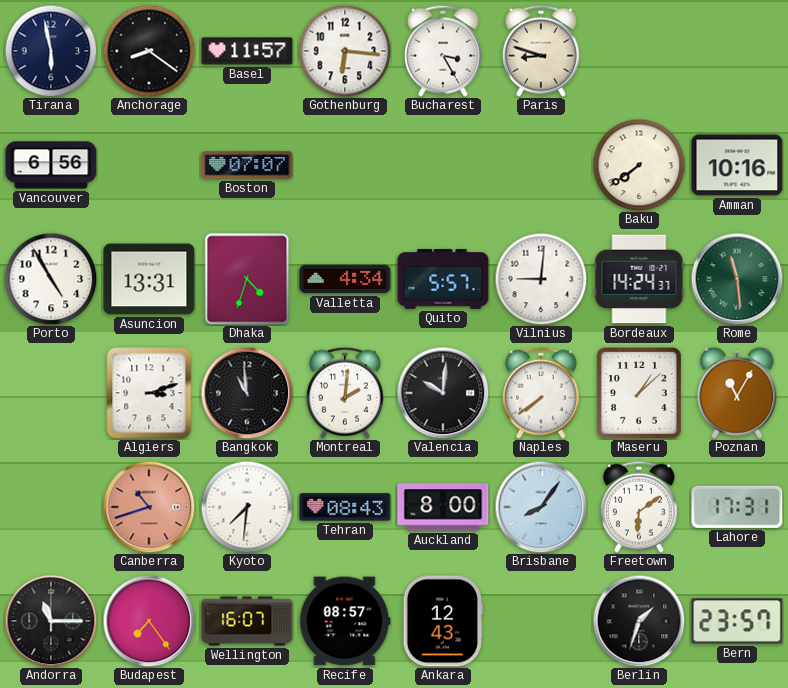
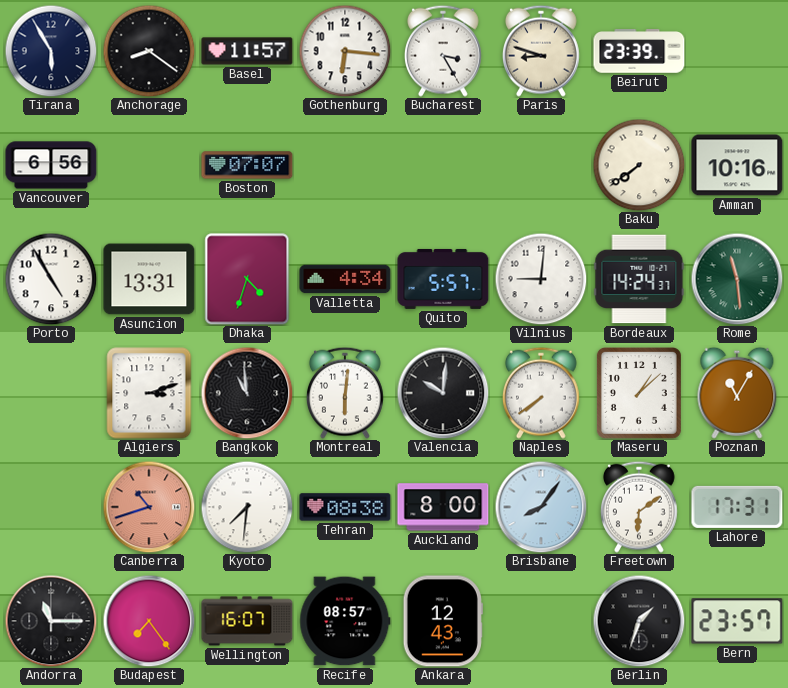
Tirana: 5:58 -> 5:55 (51, 51)
Beirut: none -> 23:39 (639, 51)
Montreal: 2:01 -> 6:01 (345, 393)
Tehran: 08:43 -> 08:38 (345, 507)
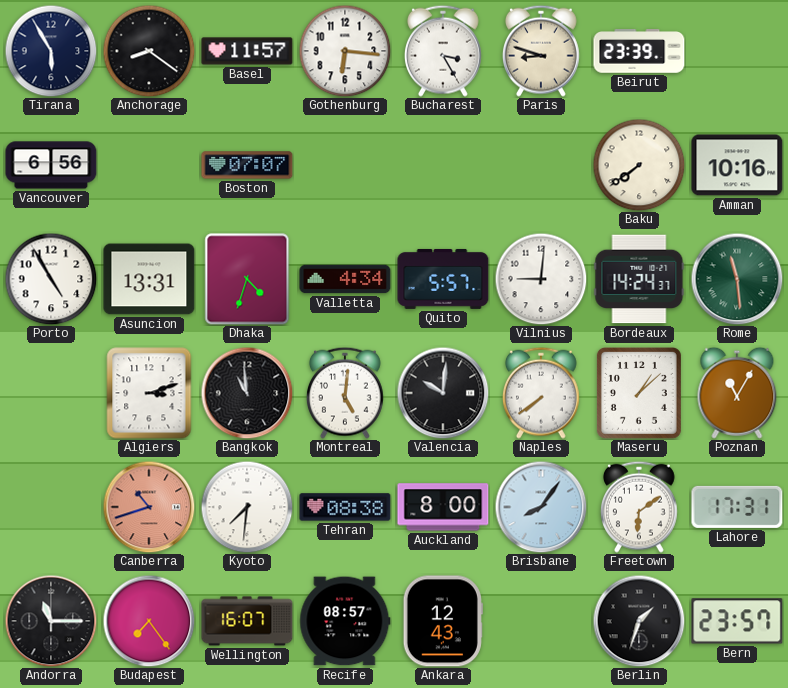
Montreal: 6:01 -> 5:01 (345, 393)
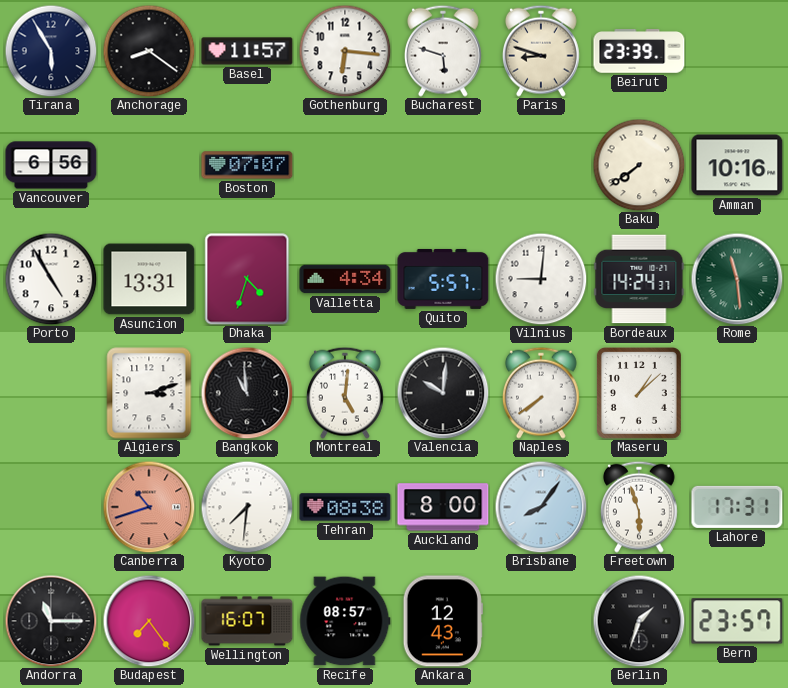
Bucharest: 3:25 -> 5:48 (443, 51)
Poznan: 11:05 -> none (737, 393)
Freetown: 6:09 -> 5:57 (639, 507)
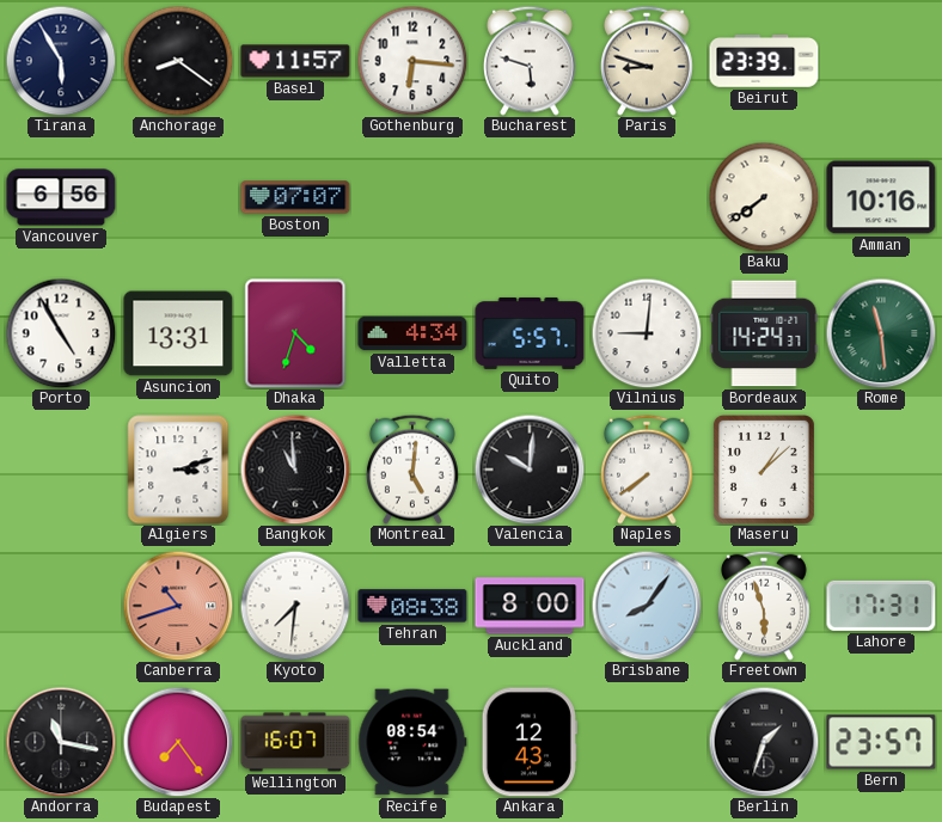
Andorra: 11:15 -> 11:17 (61, 742)
Recife: 08:57 -> 08:54 (412, 742)
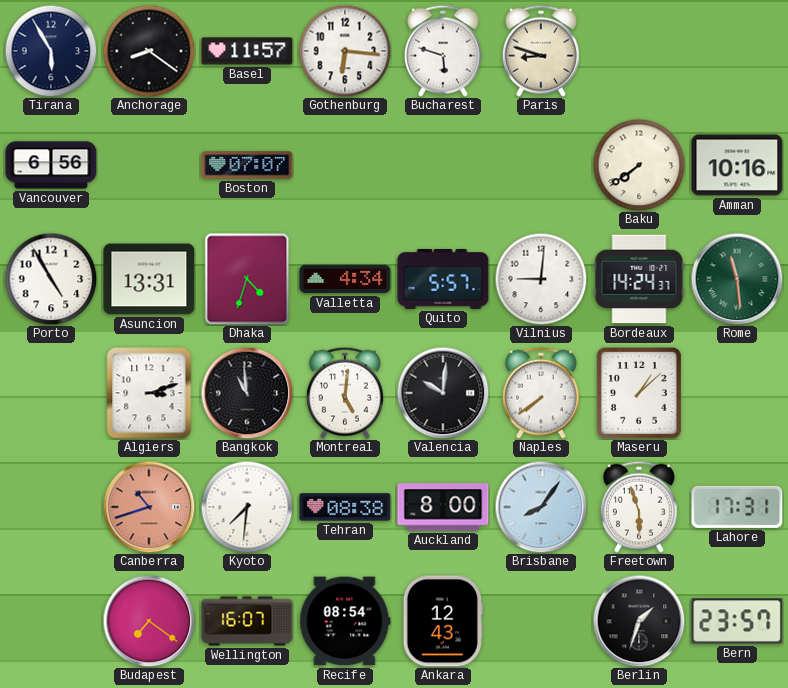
Beirut: 23:39 -> none (764, 61)
Andorra: 11:17 -> none (61, 742)
Budapest: 7:24 -> 7:21 (149, 621)
